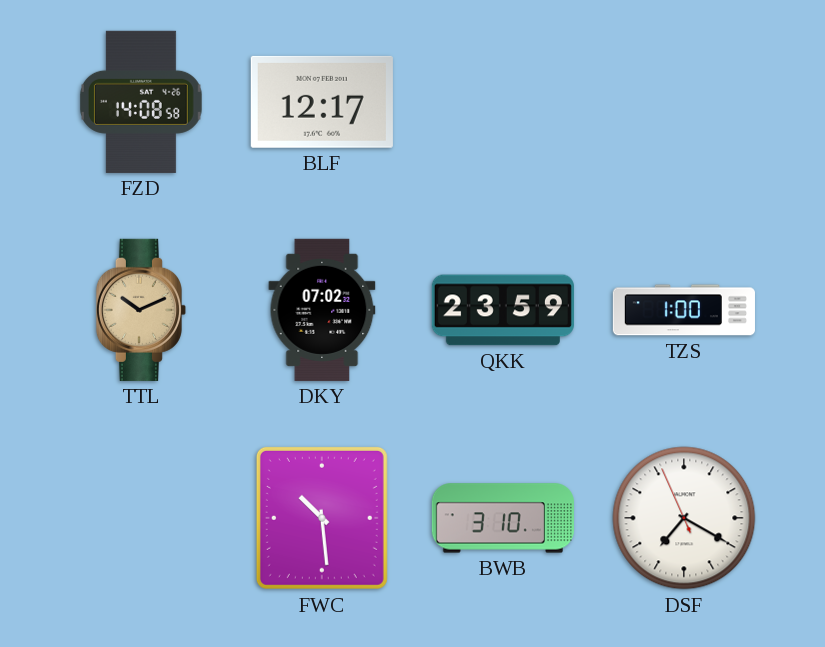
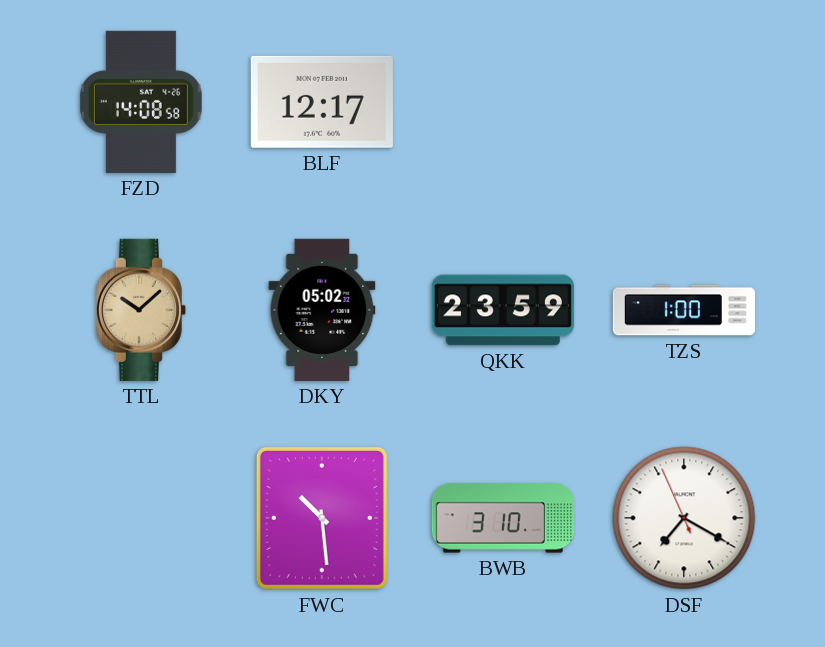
TTL: 10:11 -> 10:08 (141, 310)
DKY: 07:02 -> 05:02 (322, 310)
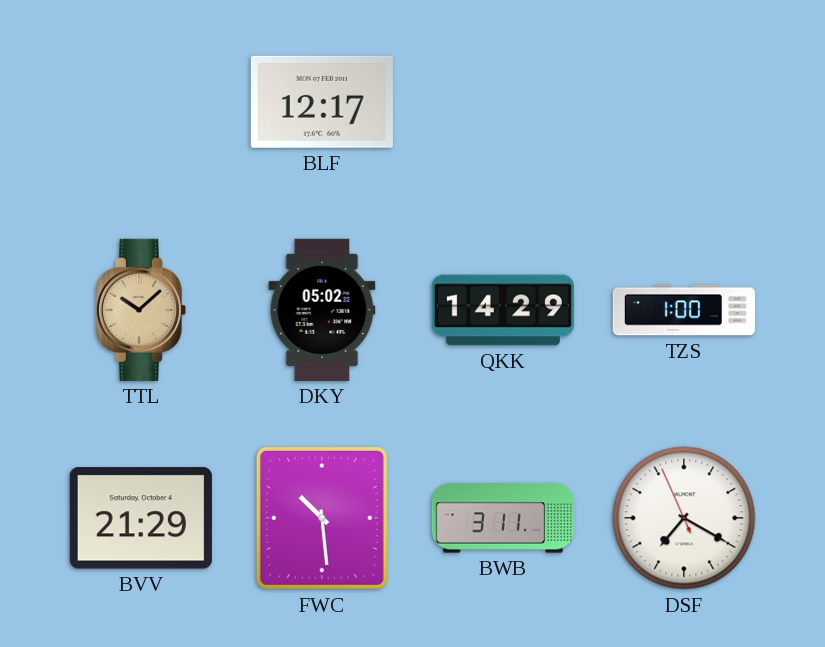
FZD: 14:08 -> none (141, 102)
QKK: 23:59 -> 14:29 (503, 310)
BVV: none -> 21:29 (141, 518)
BWB: 3:10 -> 3:11 (503, 518)
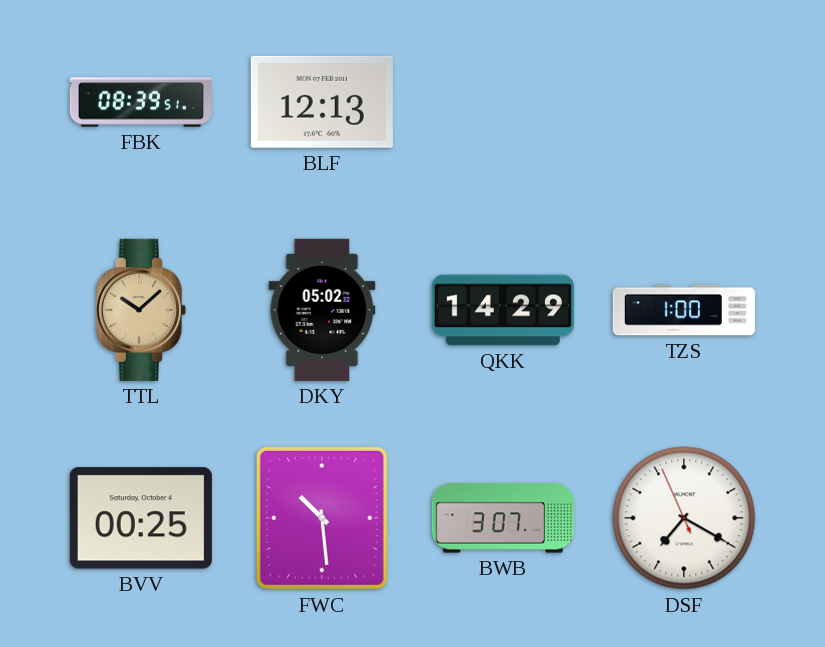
FBK: none -> 08:39 (141, 102)
BLF: 12:17 -> 12:13 (322, 102)
BVV: 21:29 -> 00:25 (141, 518)
BWB: 3:11 -> 3:07 (503, 518)
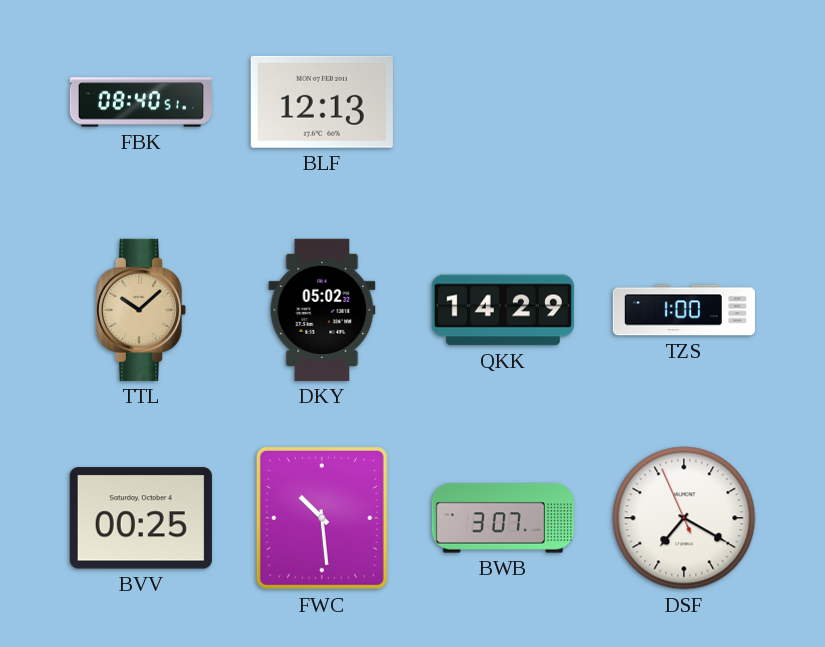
FBK: 08:39 -> 08:40 (141, 102)
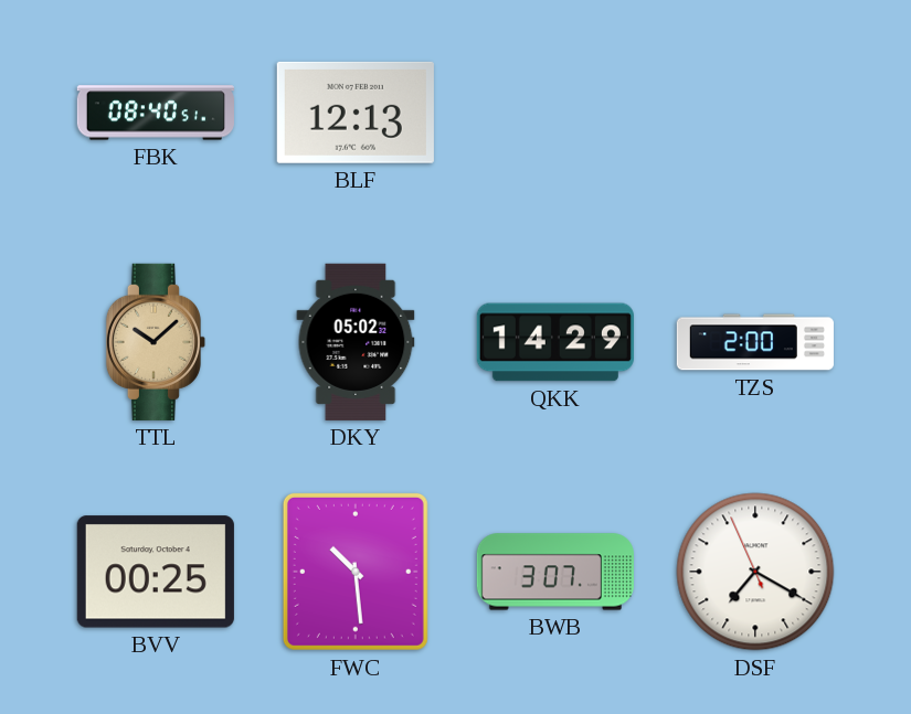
TZS: 1:00 -> 2:00 (755, 342)
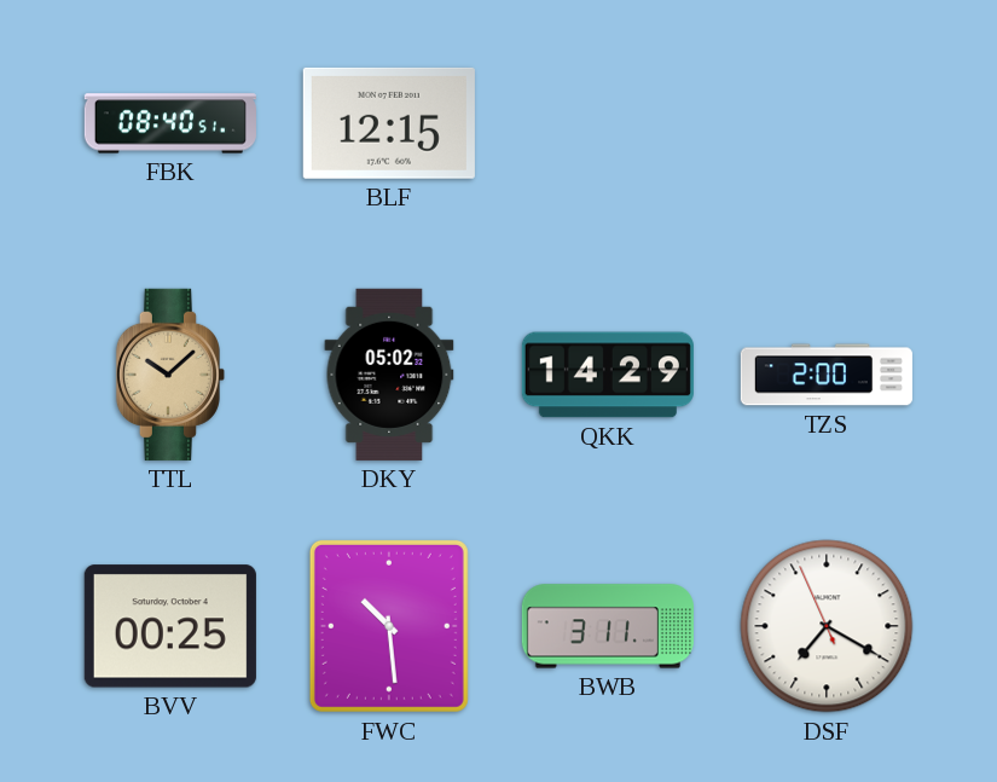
BLF: 12:13 -> 12:15 (389, 123)
BWB: 3:07 -> 3:11 (608, 626)
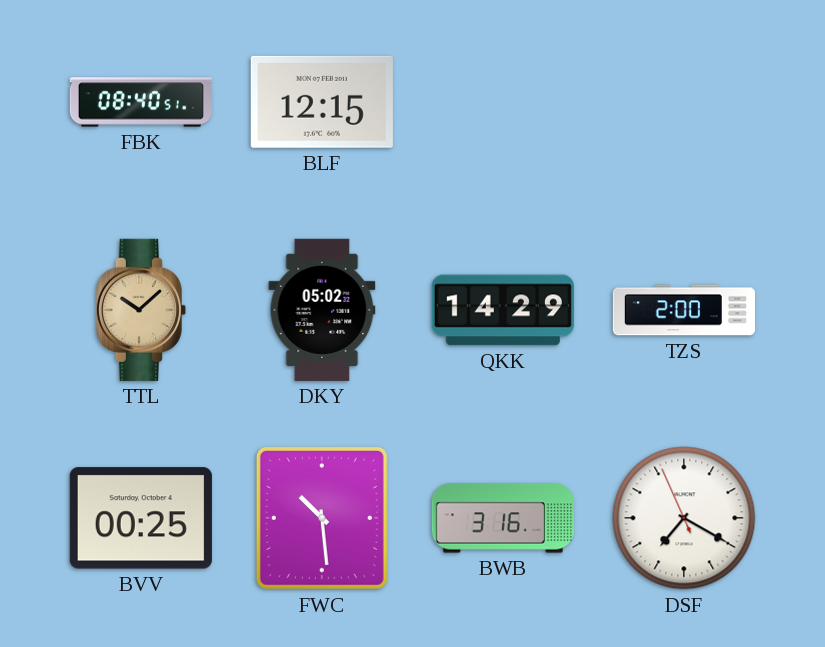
BWB: 3:11 -> 3:16 (503, 518)
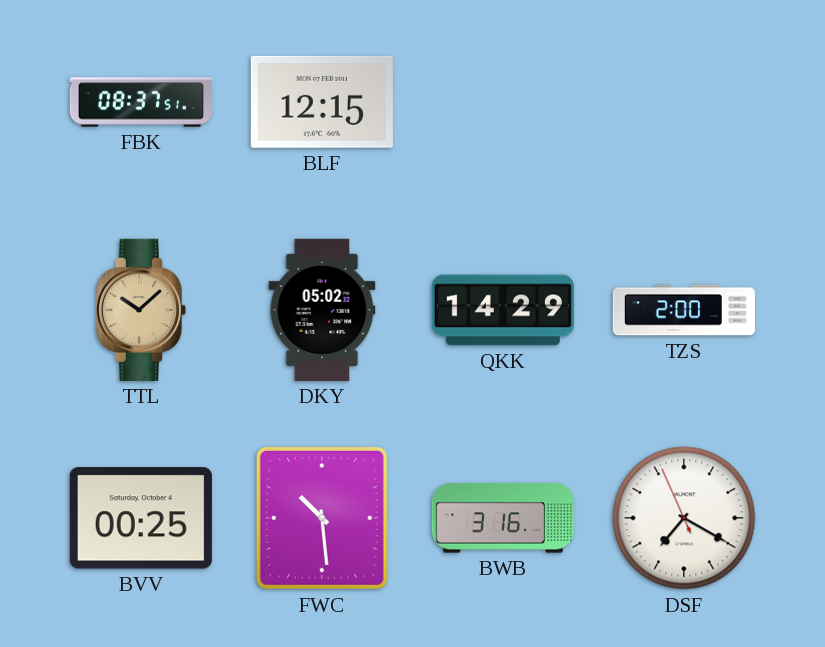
FBK: 08:40 -> 08:37 (141, 102)
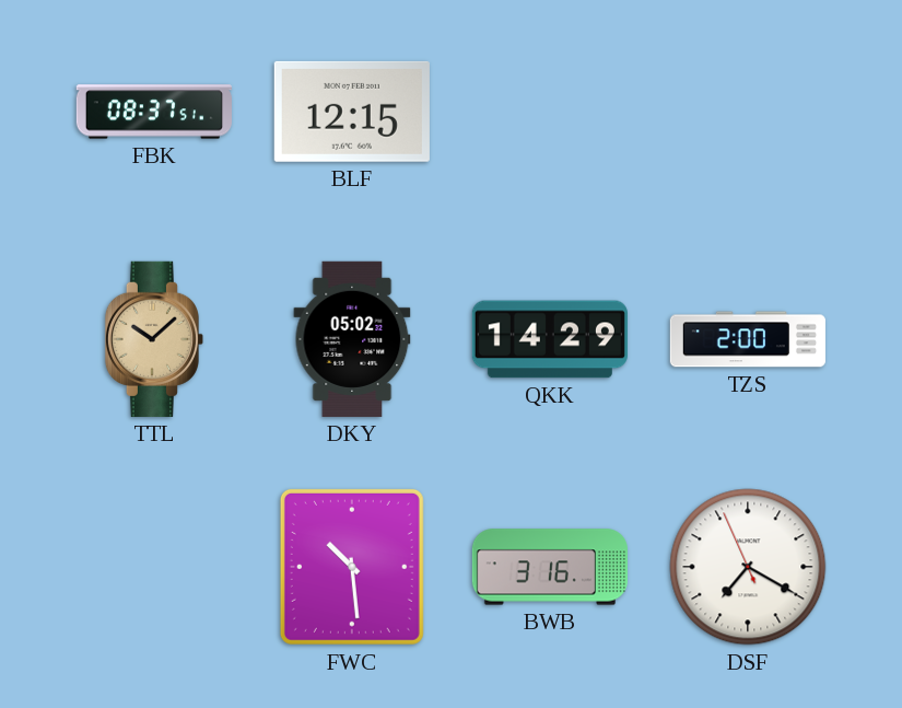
BVV: 00:25 -> none (141, 518)
